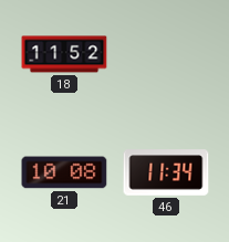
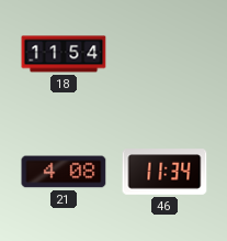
18: 11:52 -> 11:54 (64, 54)
21: 10:08 -> 4:08 (64, 172)
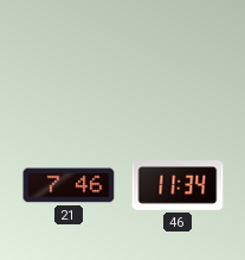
18: 11:54 -> none (64, 54)
21: 4:08 -> 7:46 (69, 185)
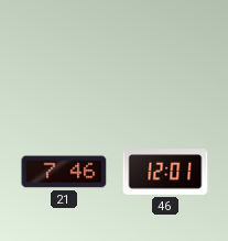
46: 11:34 -> 12:01 (165, 172)
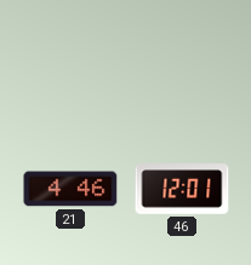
21: 7:46 -> 4:46 (70, 189)
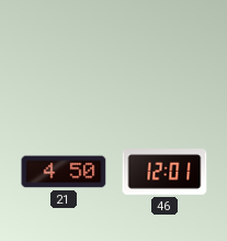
21: 4:46 -> 4:50 (64, 172)
